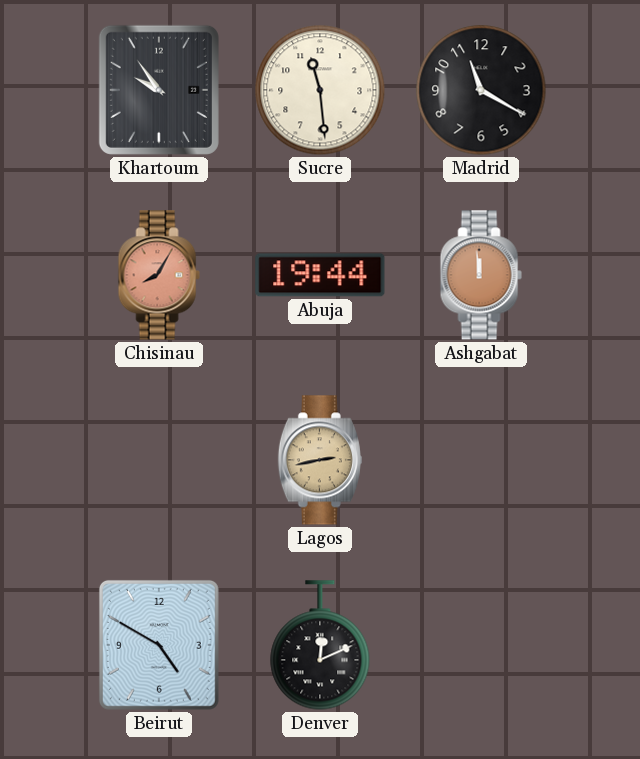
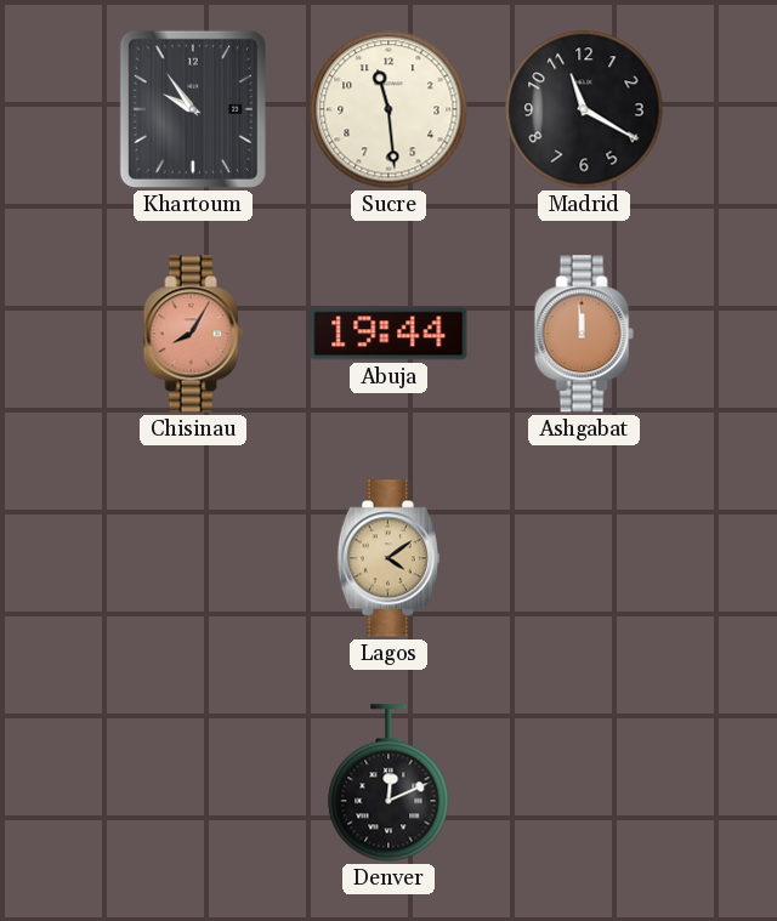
Lagos: 2:43 -> 4:09 (388, 558)
Beirut: 4:50 -> none (159, 645)
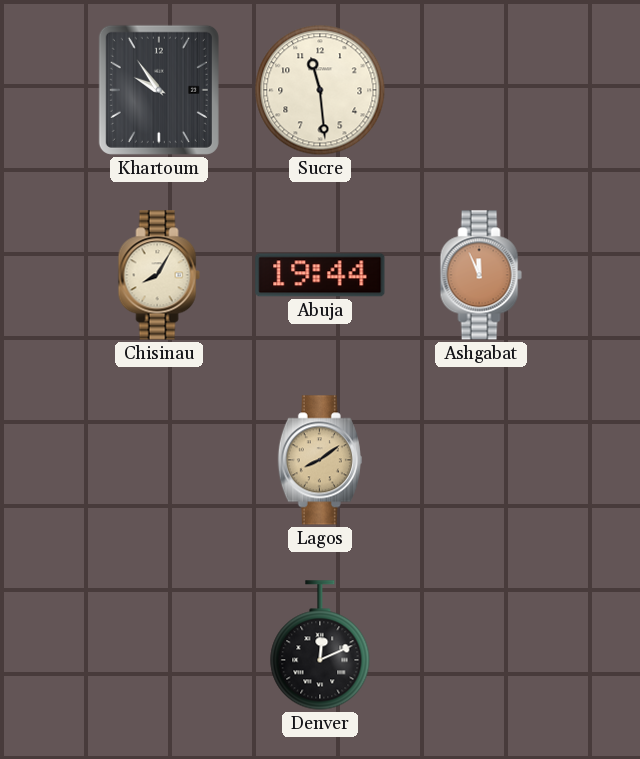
Madrid: 11:20 -> none (584, 109)
Chisinau dial: salmon -> cream (159, 275)
Ashgabat: 11:59 -> 11:56 (481, 275)
Lagos: 4:09 -> 8:09 (320, 460)
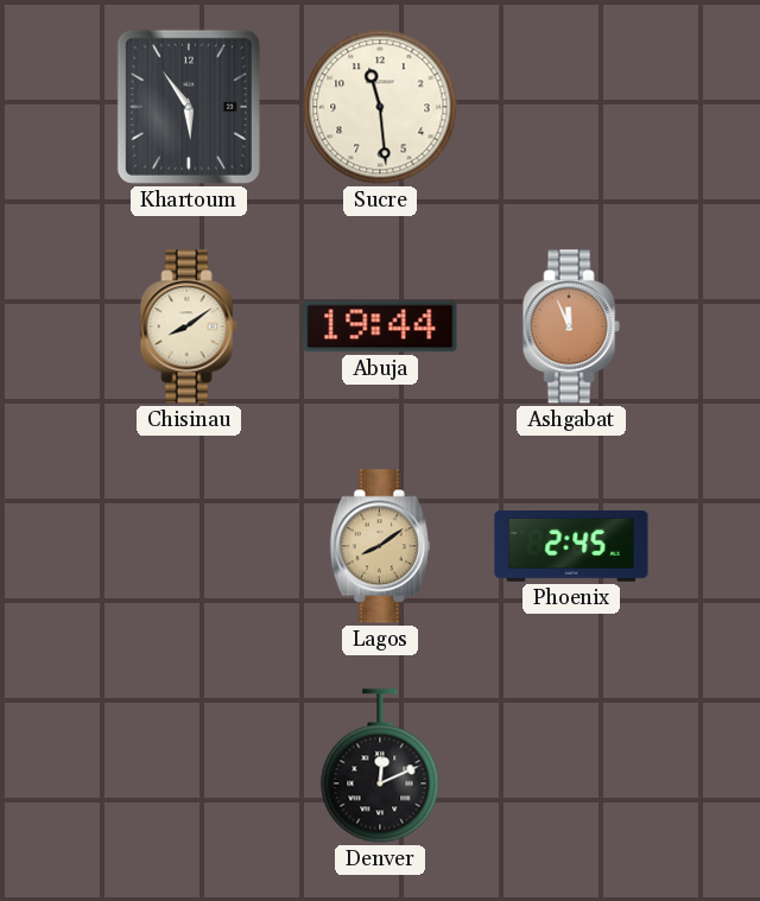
Khartoum: 9:54 -> 5:54 (189, 107)
Chisinau: 8:05 -> 8:09 (189, 326)
Phoenix: none -> 2:45 (571, 547)
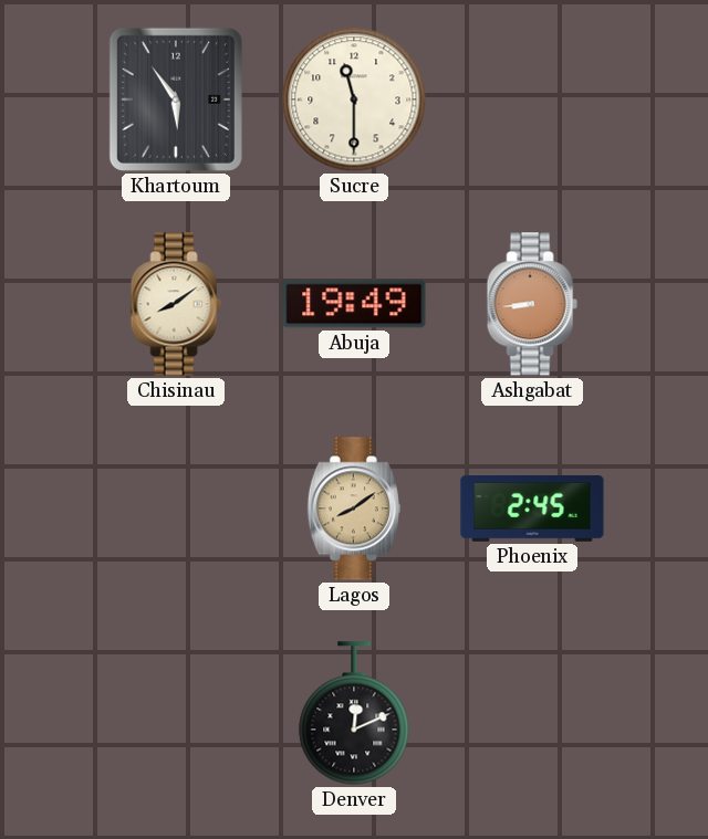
Sucre: 11:29 -> 11:30 (354, 99)
Abuja: 19:44 -> 19:49 (354, 304)
Ashgabat: 11:56 -> 8:44 (532, 304)
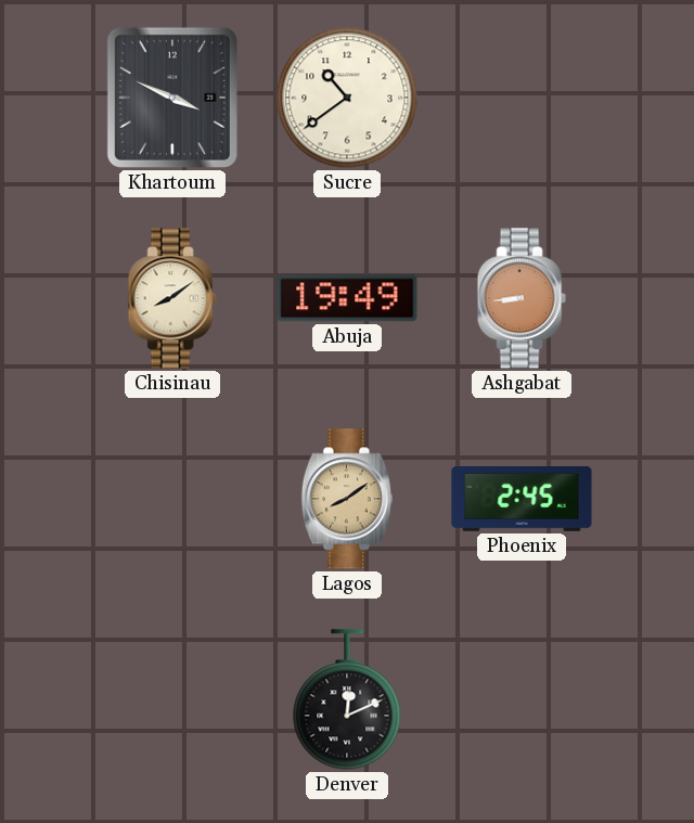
Khartoum: 5:54 -> 3:49 (172, 98)
Sucre: 11:30 -> 10:39 (347, 98)
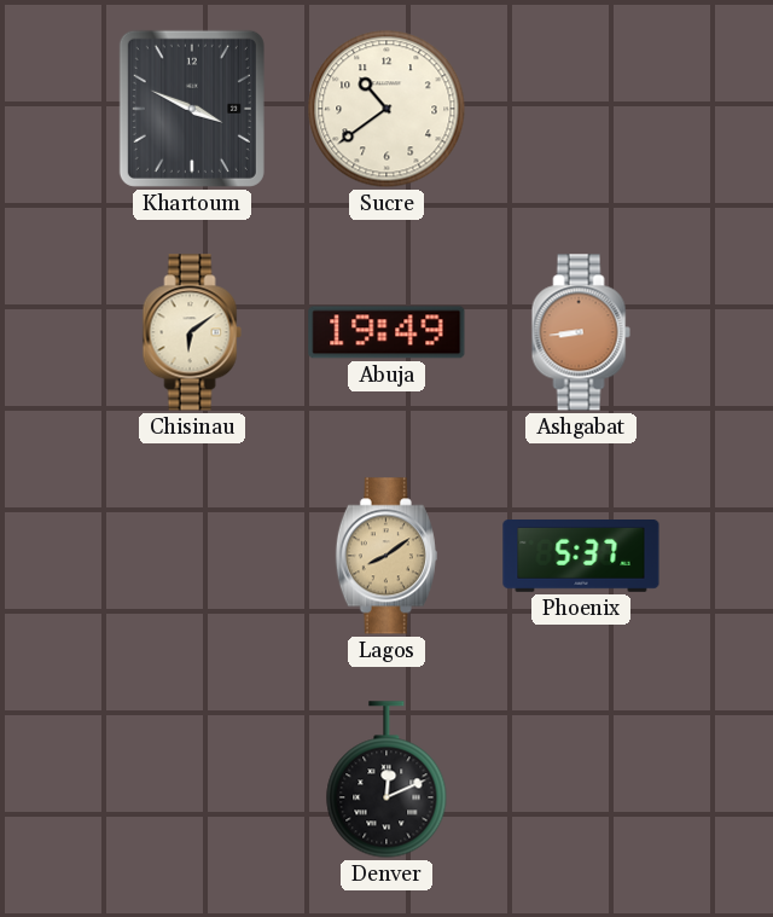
Chisinau: 8:09 -> 6:09 (192, 332)
Phoenix: 2:45 -> 5:37 (581, 557)
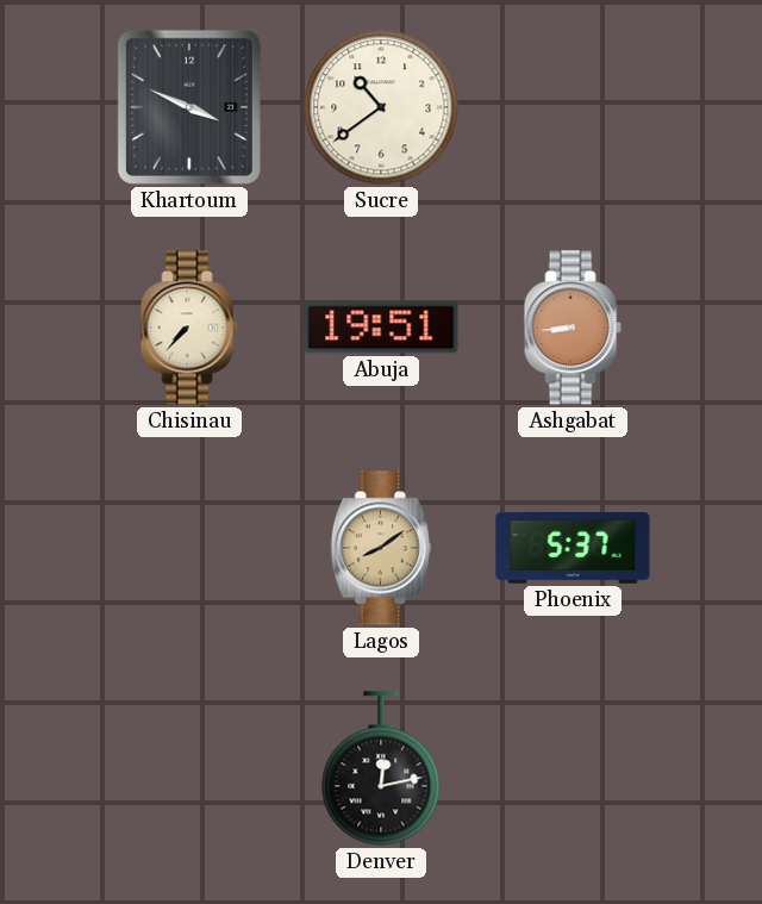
Chisinau: 6:09 -> 7:37 (189, 328)
Abuja: 19:49 -> 19:51 (381, 328)
Denver: 12:11 -> 12:13 (381, 768)
